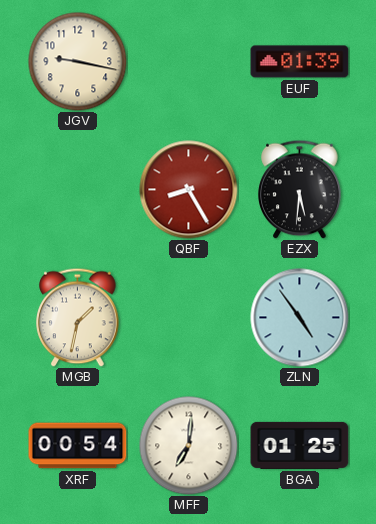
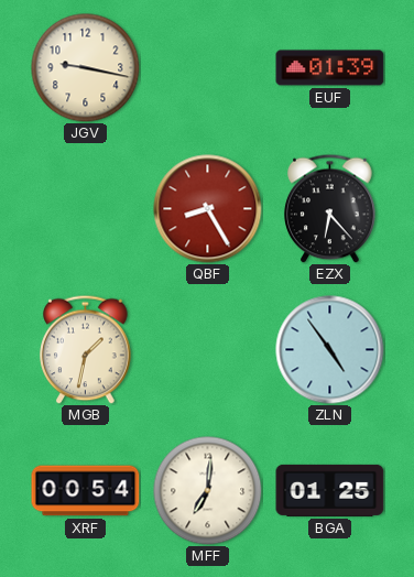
EZX: 5:31 -> 6:23 (330, 208)
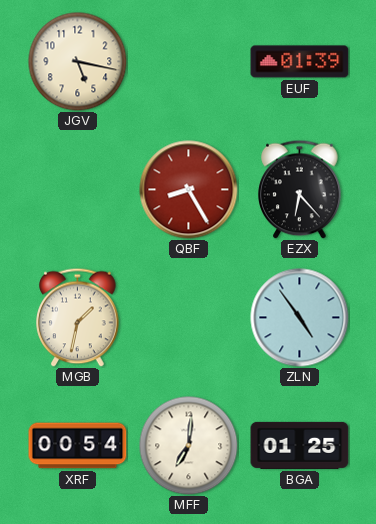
JGV: 9:17 -> 5:17 (78, 62)
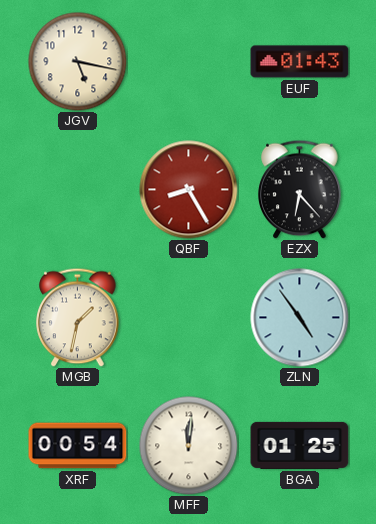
EUF: 01:39 -> 01:43 (300, 62)
MFF: 7:01 -> 12:01 (189, 446)
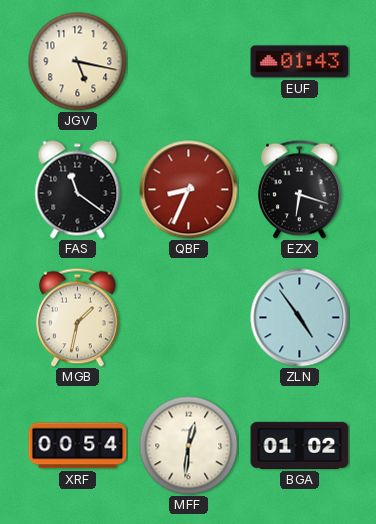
FAS: none -> 11:21 (78, 190)
QBF: 8:25 -> 8:34 (189, 190)
EZX: 6:23 -> 6:18 (300, 189)
MFF: 12:01 -> 12:31 (189, 446)
BGA: 01:25 -> 01:02 (300, 445)
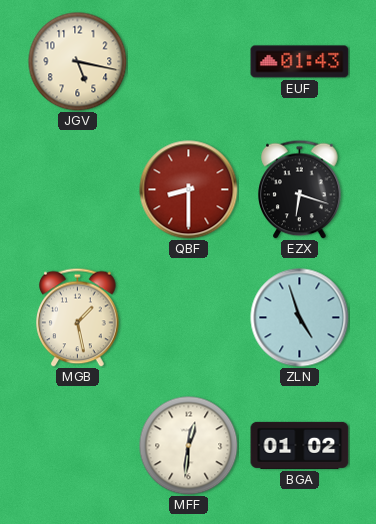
FAS: 11:21 -> none (78, 190)
QBF: 8:34 -> 8:30 (189, 190)
MGB: 1:32 -> 1:28 (78, 317)
ZLN: 4:54 -> 4:57 (300, 318)
XRF: 00:54 -> none (78, 446)
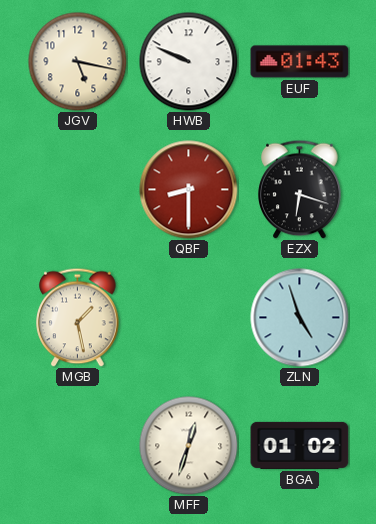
HWB: none -> 9:49 (189, 62)
MFF: 12:31 -> 12:33 (189, 446)
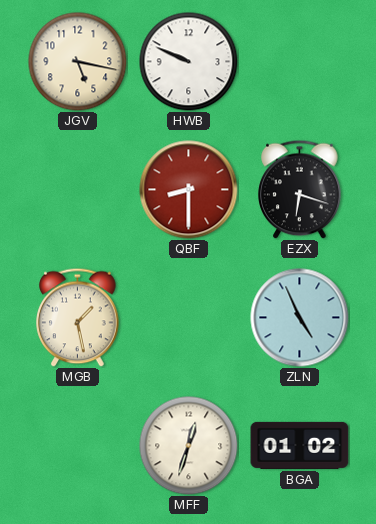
EUF: 01:43 -> none (300, 62)
ZLN: 4:57 -> 4:56 (300, 318)
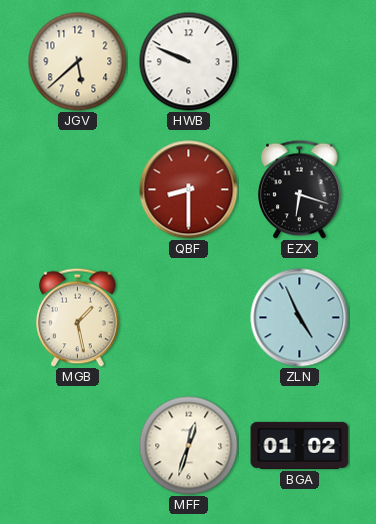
JGV: 5:17 -> 5:38 (78, 62)
